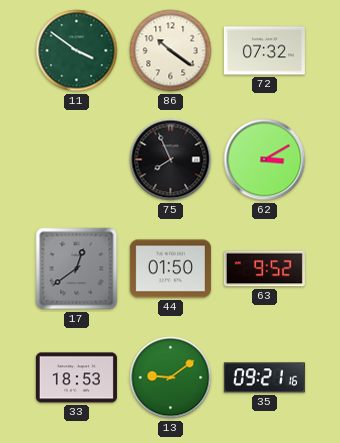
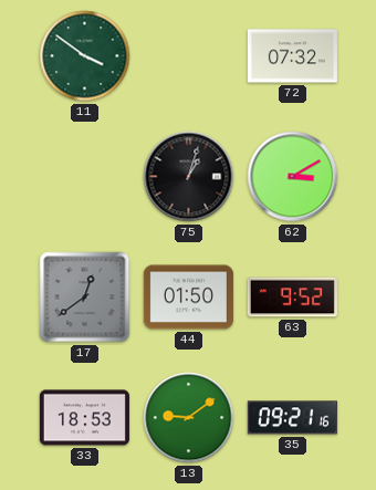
86: 10:21 -> none (171, 51)
75: 7:56 -> 1:03 (189, 177)
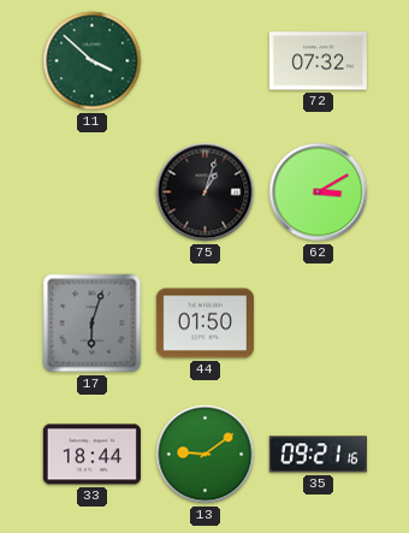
11: 3:51 -> 3:52 (93, 61)
17: 12:39 -> 6:03 (93, 324)
63: 9:52 -> none (292, 298)
33: 18:53 -> 18:44 (91, 455)
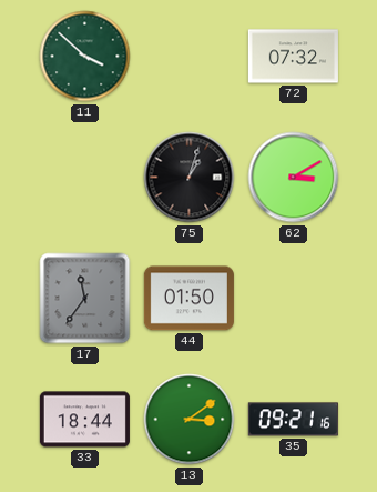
17: 6:03 -> 11:36 (85, 299)
13: 9:09 -> 3:09 (190, 420)
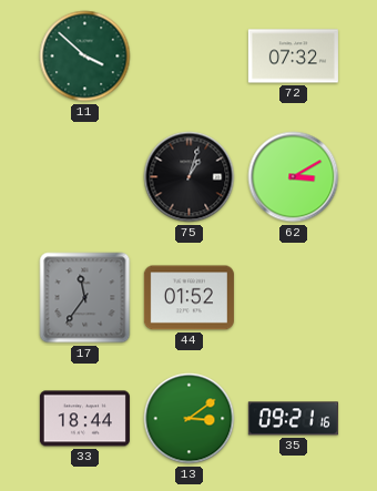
44: 01:50 -> 01:52 (188, 298)
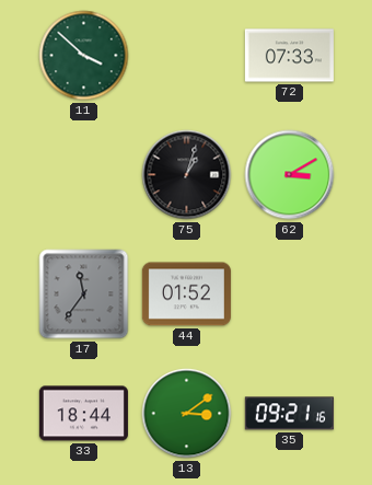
72: 07:32 -> 07:33 (289, 56)
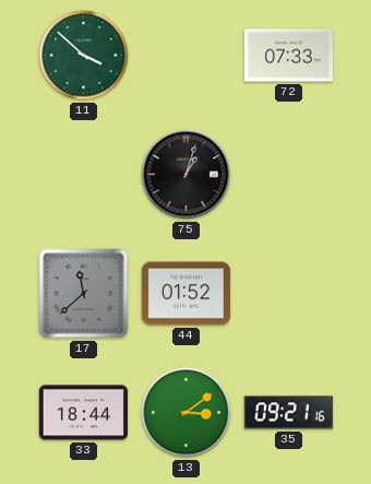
62: 3:10 -> none (290, 175)
17: 11:36 -> 11:38 (84, 294)
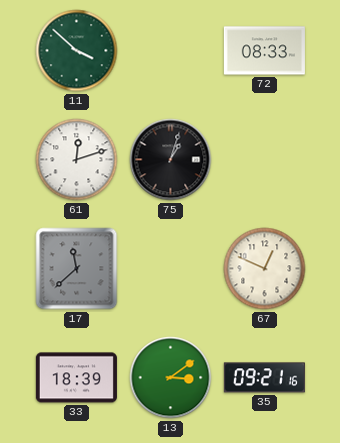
72: 07:33 -> 08:33 (264, 51)
61: none -> 12:12 (77, 160)
44: 01:52 -> none (185, 294)
67: none -> 12:49 (265, 269)
33: 18:44 -> 18:39 (76, 378)
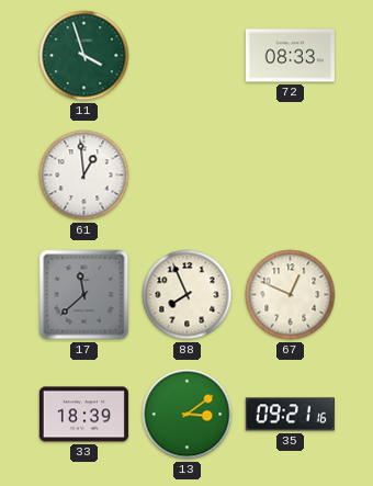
11: 3:52 -> 3:57 (84, 56)
61: 12:12 -> 12:59 (84, 176)
75: 1:03 -> none (171, 160)
88: none -> 7:56 (188, 295)
